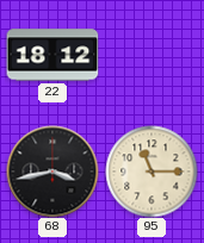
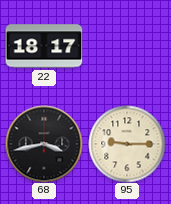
22: 18:12 -> 18:17 (44, 46)
95: 11:15 -> 9:15 (127, 144)
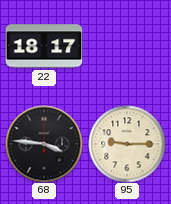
68: 3:43 -> 3:46 (44, 144)
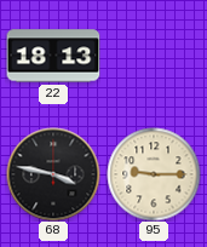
22: 18:17 -> 18:13 (53, 56)
68: 3:46 -> 3:47 (53, 174)
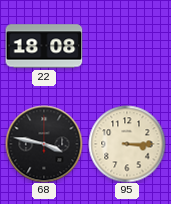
22: 18:13 -> 18:08 (44, 46)
95: 9:15 -> 3:15 (127, 144)
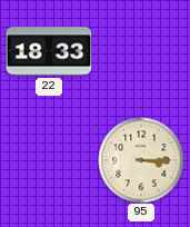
22: 18:08 -> 18:33 (49, 51)
68: 3:47 -> none (44, 144)
